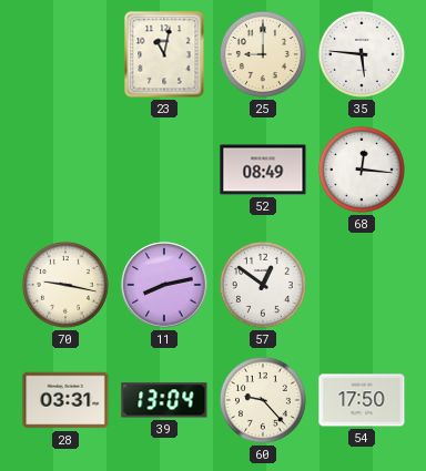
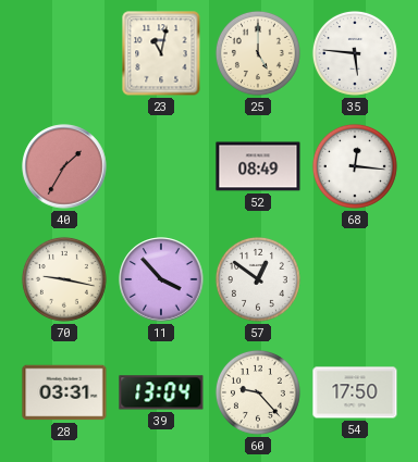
25: 9:00 -> 5:00 (258, 53)
40: none -> 1:35 (64, 166)
11: 8:13 -> 3:53 (161, 279)
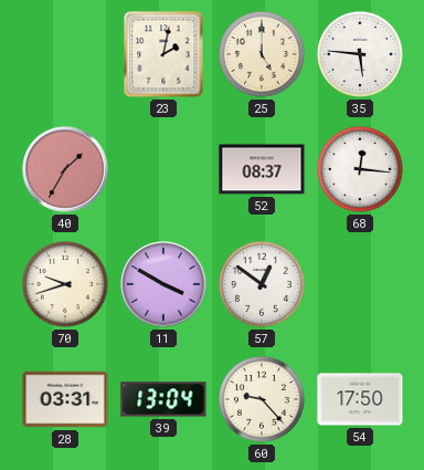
23: 11:02 -> 2:02 (163, 54)
52: 08:49 -> 08:37 (262, 169)
70: 9:17 -> 9:42 (65, 284)
11: 3:53 -> 3:50 (163, 284)
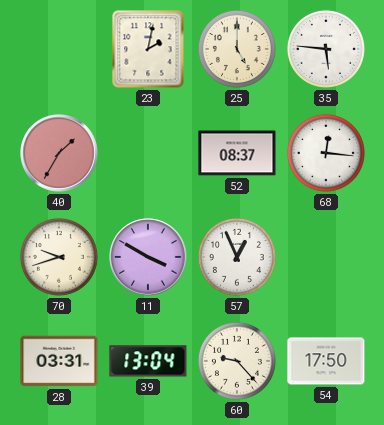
57: 12:51 -> 12:56 (237, 257)
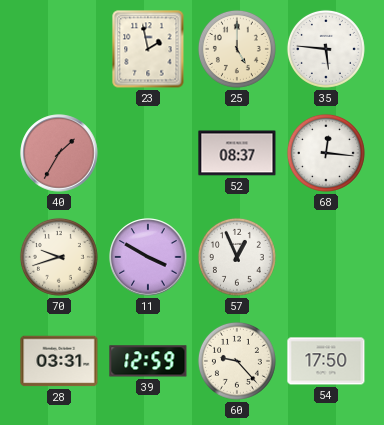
23: 2:02 -> 1:58 (148, 49)
39: 13:04 -> 12:59 (148, 361)
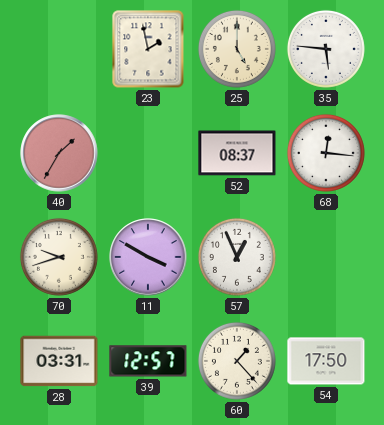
39: 12:59 -> 12:57 (148, 361)
60: 9:23 -> 1:23 (237, 361)
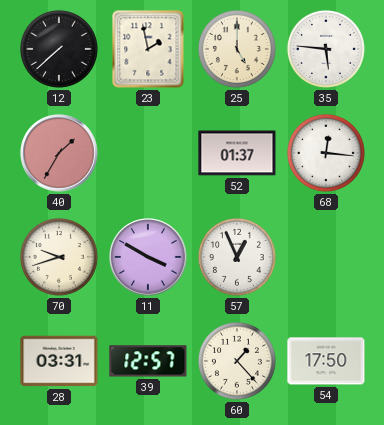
12: none -> 7:38 (59, 49)
52: 08:37 -> 01:37 (237, 153)
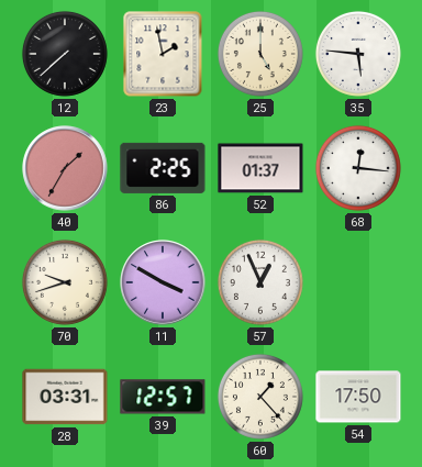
86: none -> 2:25 (163, 168)
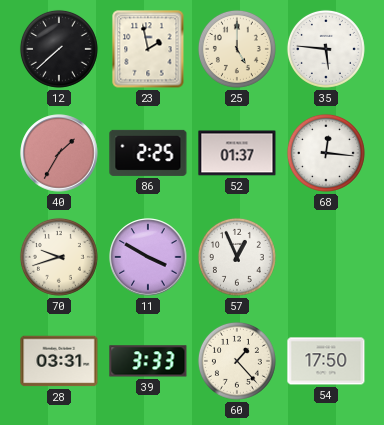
39: 12:57 -> 3:33 (148, 361)
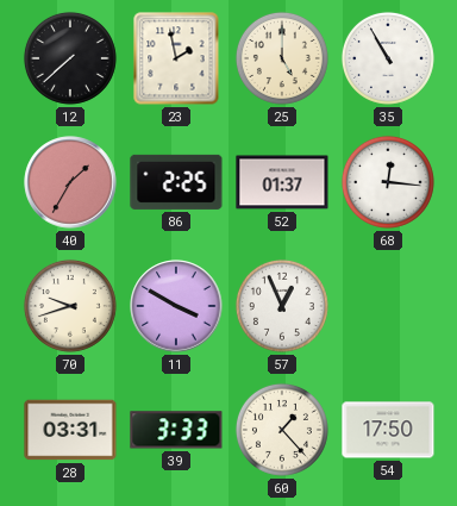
35: 5:46 -> 10:55 (388, 58)
